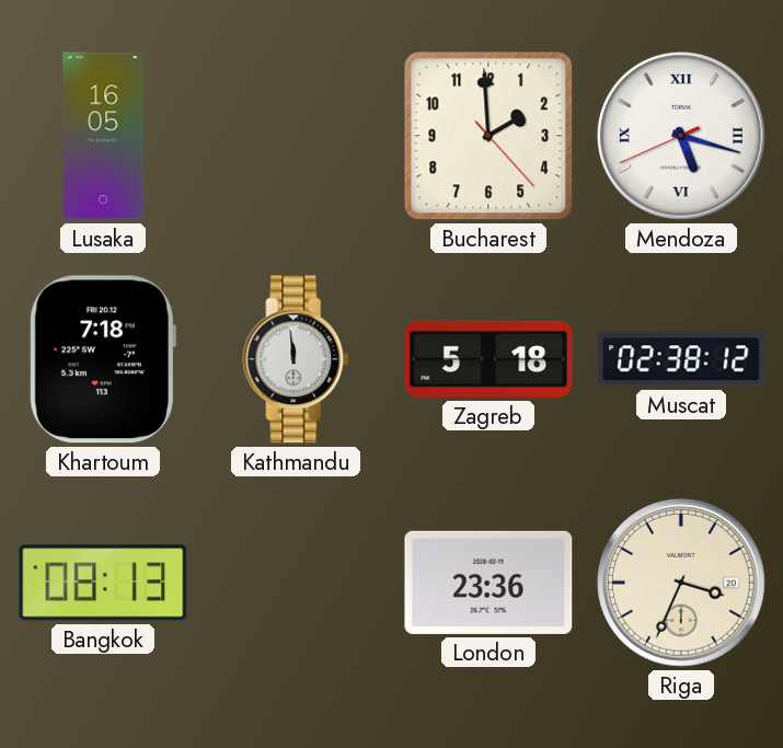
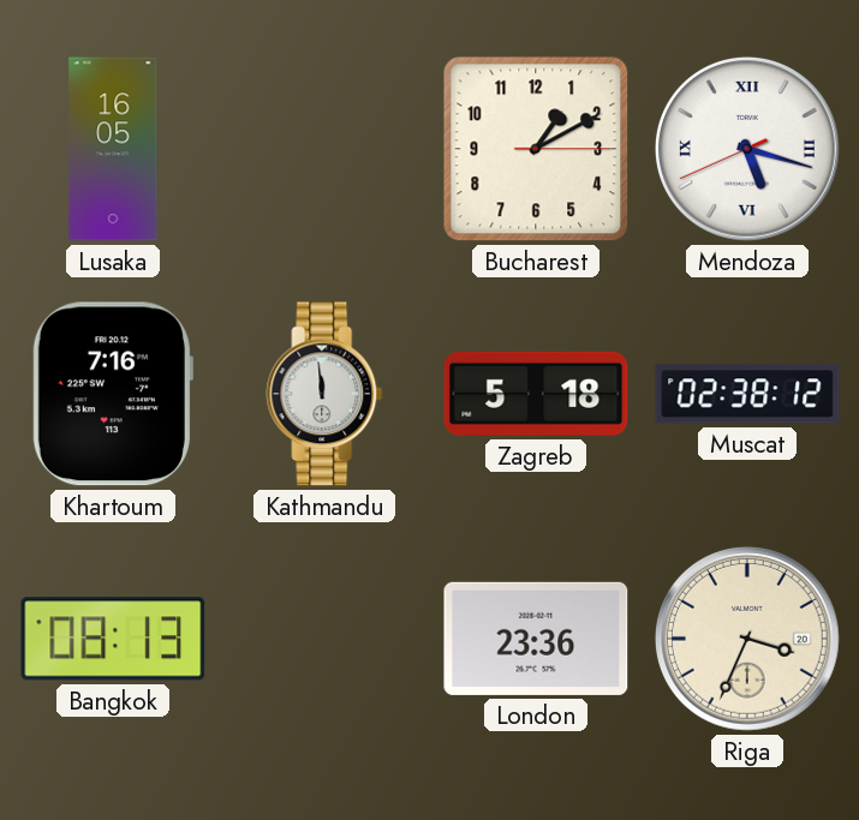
Bucharest: 1:59 -> 1:10 (536, 149)
Khartoum: 7:18 -> 7:16 (113, 394)
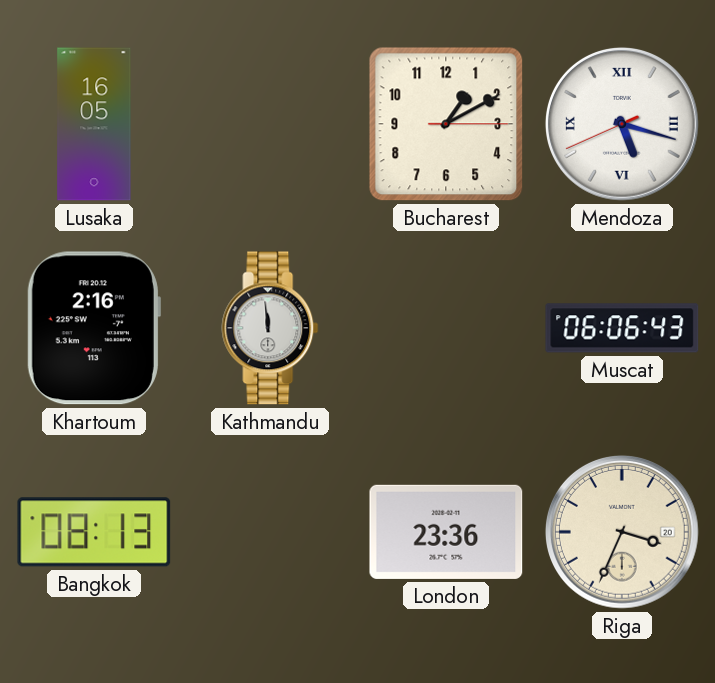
Khartoum: 7:16 -> 2:16 (94, 328)
Zagreb: 5:18 -> none (536, 394)
Muscat: 02:38 -> 06:06 (622, 328)
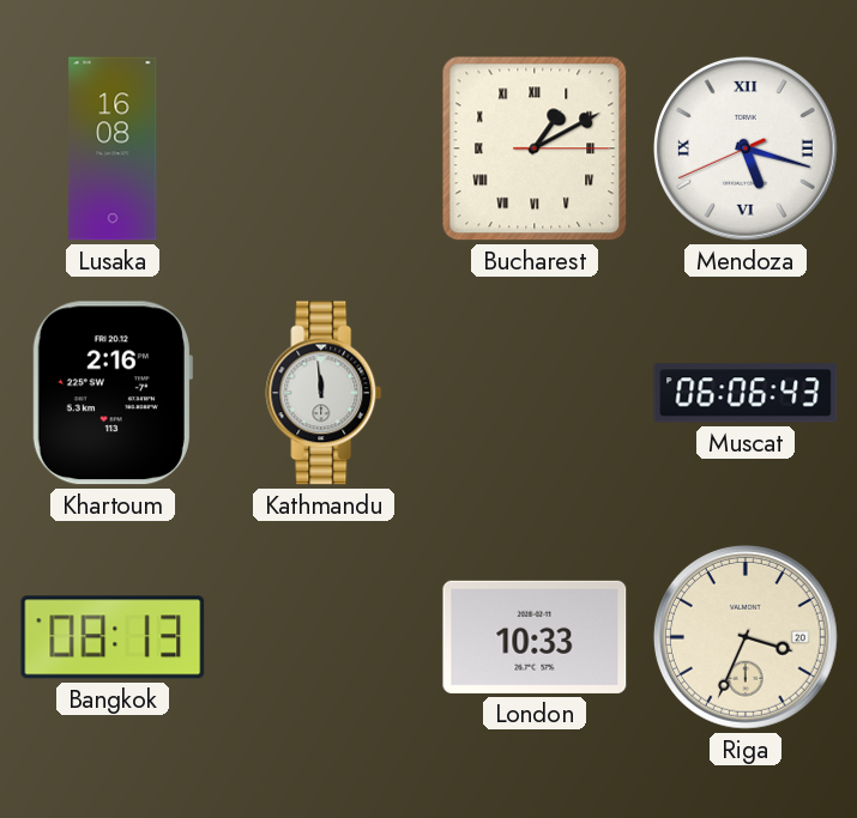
Lusaka: 16:05 -> 16:08 (113, 149)
Bucharest numerals: Arabic -> Roman (535, 149)
London: 23:36 -> 10:33 (535, 637)
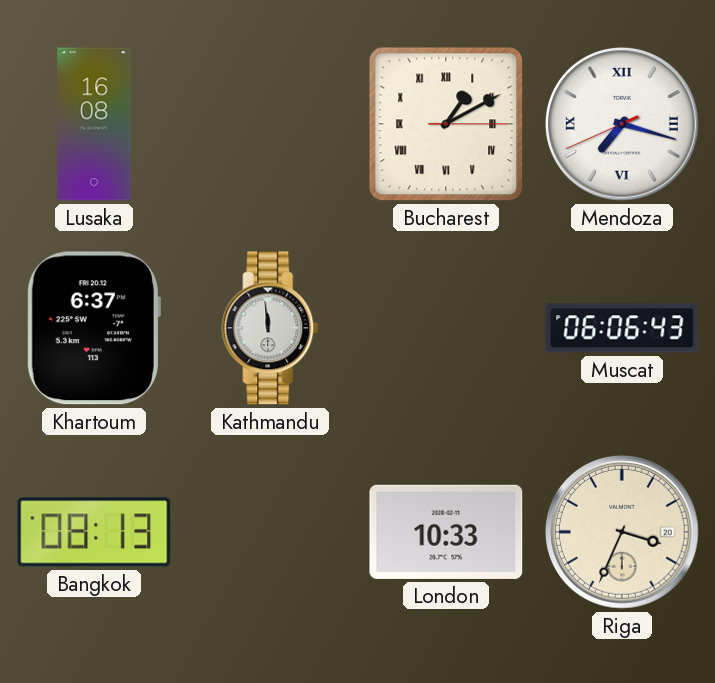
Mendoza: 5:17 -> 7:17 (622, 124)
Khartoum: 2:16 -> 6:37 (94, 328)
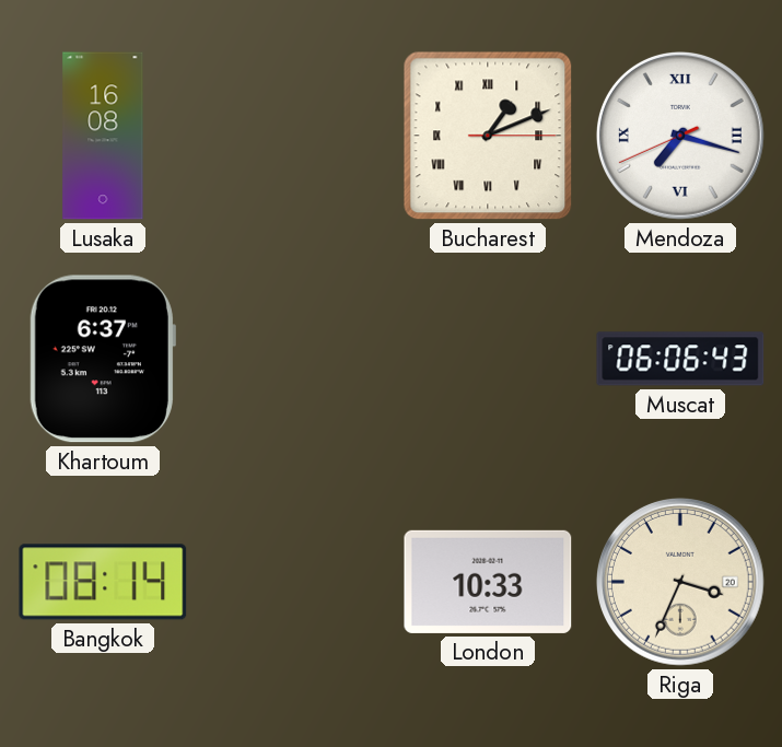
Bucharest: 1:10 -> 1:11 (488, 136)
Kathmandu: 11:59 -> none (270, 328)
Bangkok: 08:13 -> 08:14 (103, 582)
